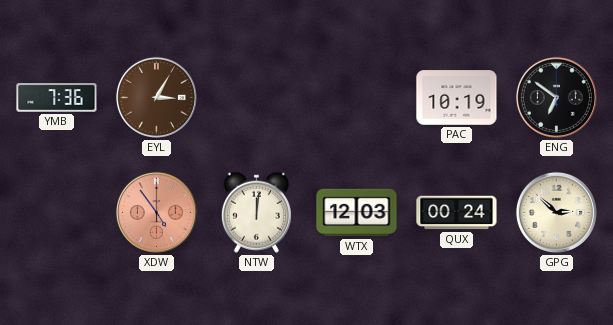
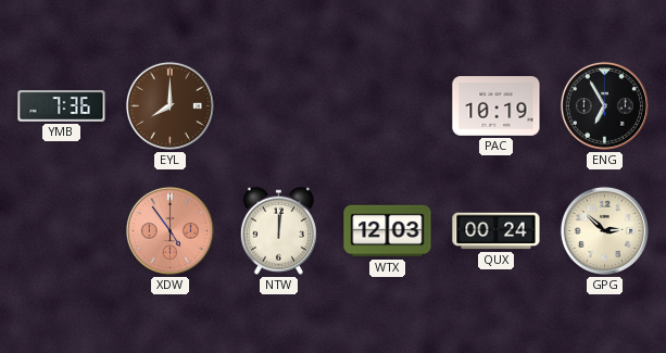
EYL: 3:05 -> 8:00 (169, 105)
ENG: 6:51 -> 6:55 (604, 105)
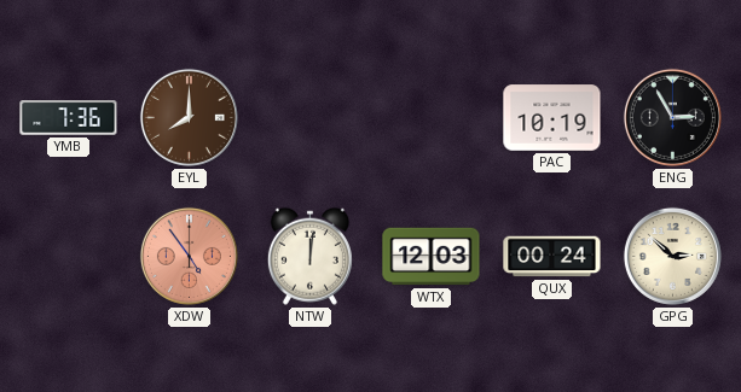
ENG: 6:55 -> 2:55 (672, 117)
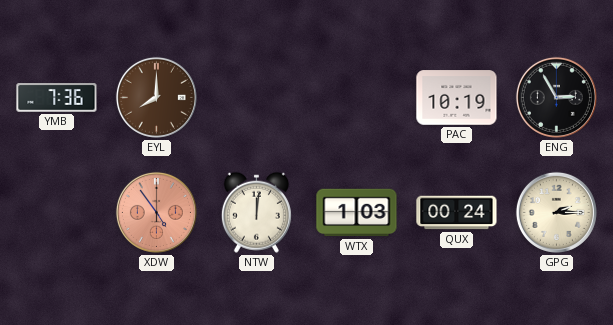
WTX: 12:03 -> 1:03 (357, 213)
GPG: 2:52 -> 2:15 (556, 212)
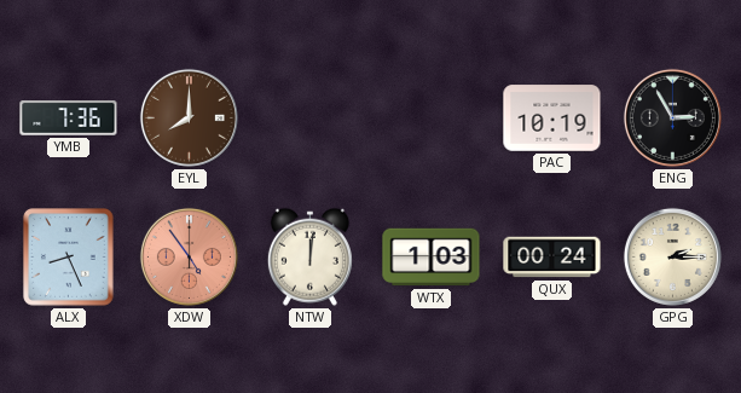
ALX: none -> 8:26 (69, 258)
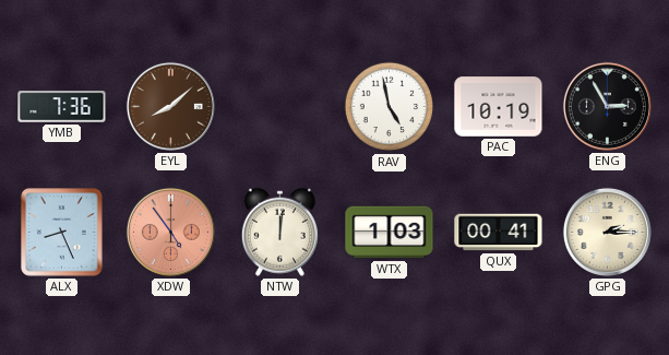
EYL: 8:00 -> 8:08 (170, 106)
RAV: none -> 4:58 (390, 107)
QUX: 00:24 -> 00:41 (499, 233)
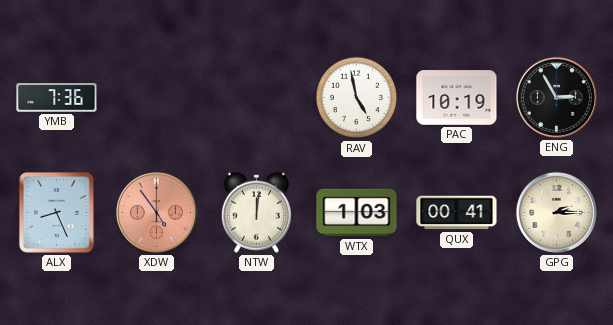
EYL: 8:08 -> none (170, 106)
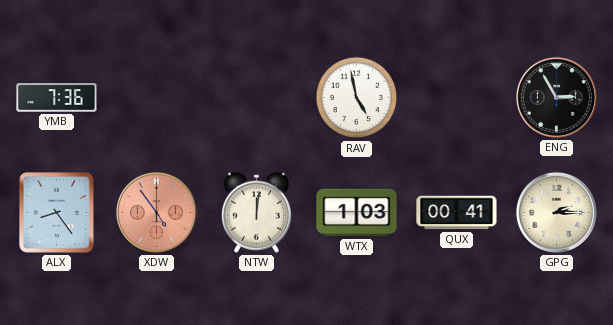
PAC: 10:19 -> none (457, 98)
ALX: 8:26 -> 8:24 (57, 213)
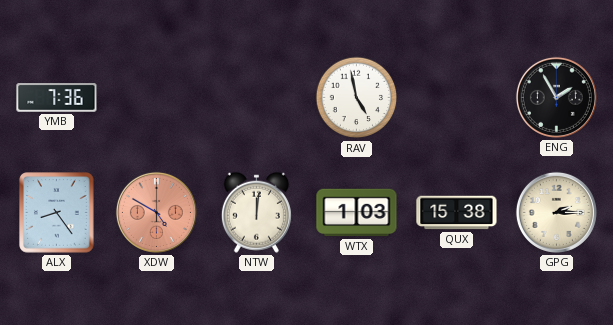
ENG: 2:55 -> 1:55 (556, 97)
XDW: 4:54 -> 4:50 (156, 212)
QUX: 00:41 -> 15:38 (457, 213)
